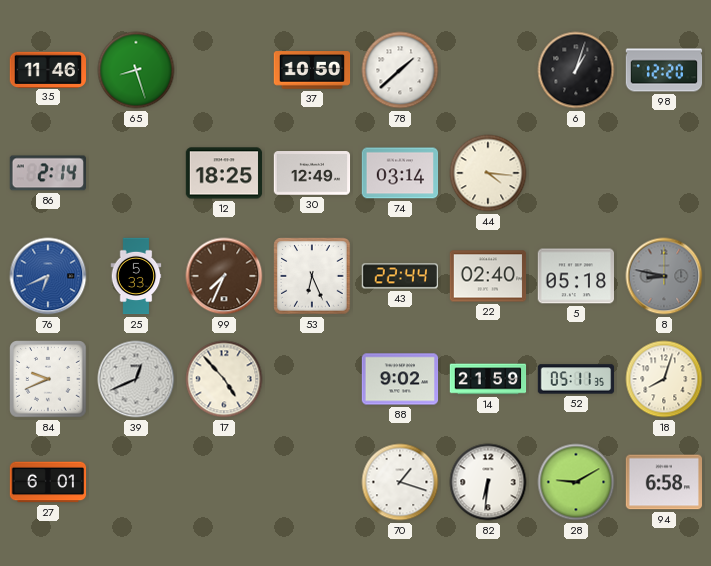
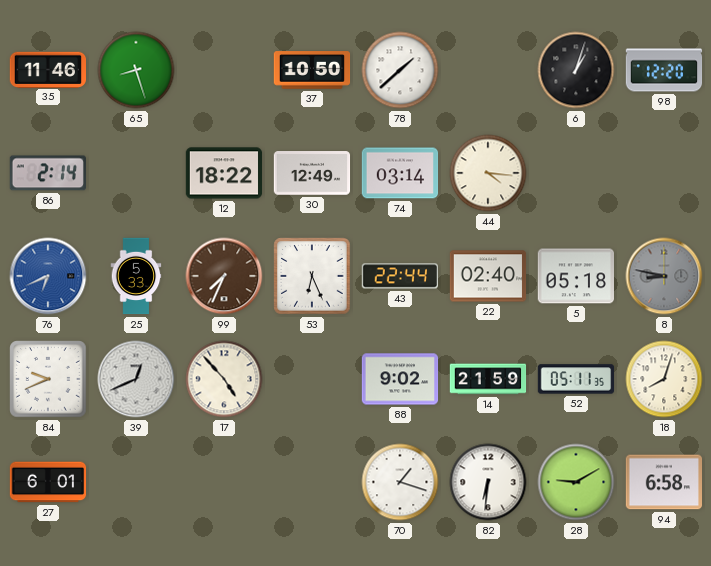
12: 18:25 -> 18:22 (224, 173)
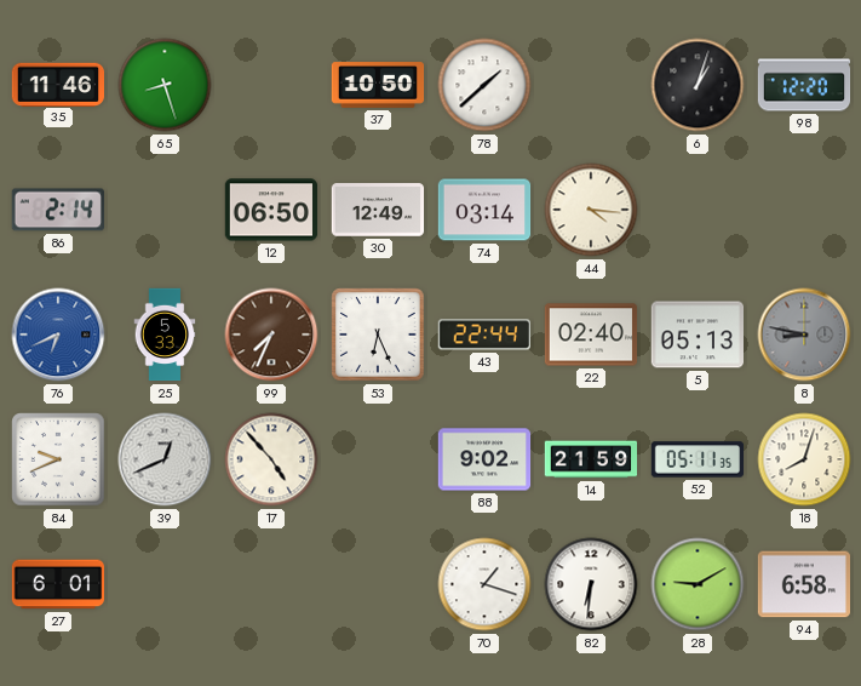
12: 18:22 -> 06:50 (271, 210)
5: 05:18 -> 05:13 (696, 335)
